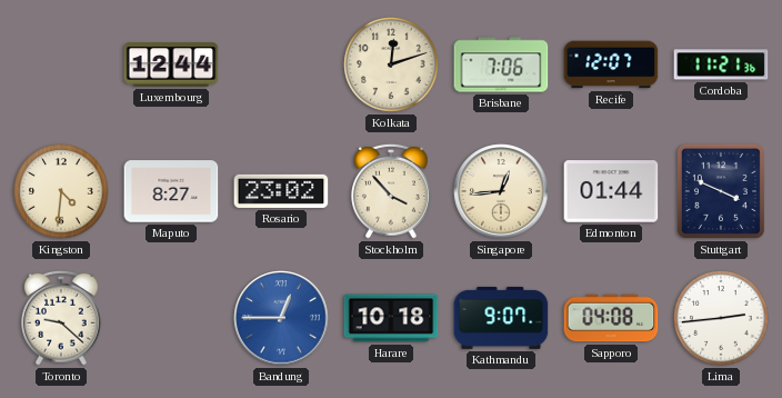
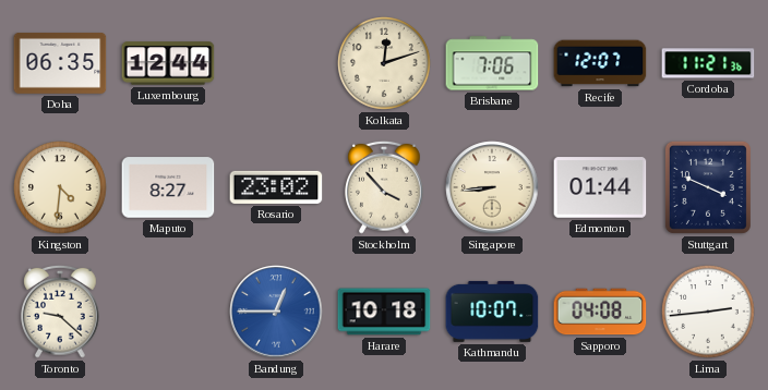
Doha: none -> 06:35 (60, 64)
Singapore: 12:44 -> 8:44 (492, 187)
Kathmandu: 9:07 -> 10:07 (492, 312)
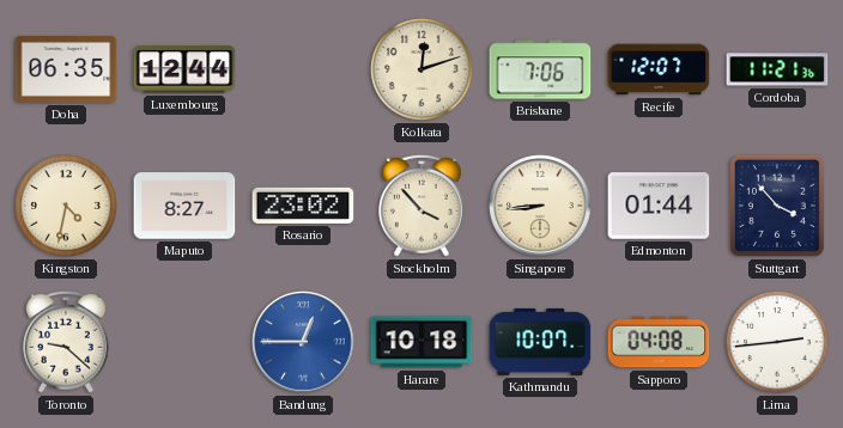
Kingston: 4:31 -> 4:32 (66, 206)
Stuttgart: 3:49 -> 3:53 (777, 206)
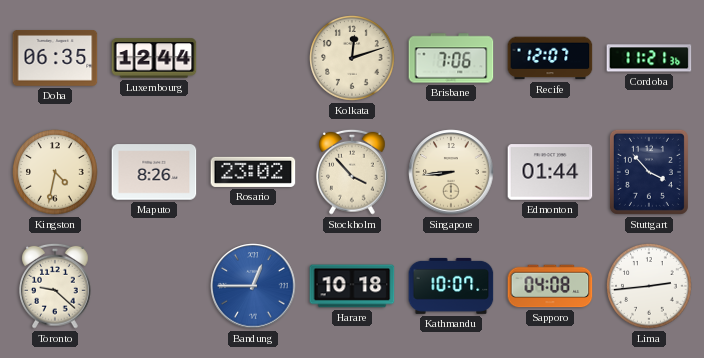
Maputo: 8:27 -> 8:26 (154, 172)
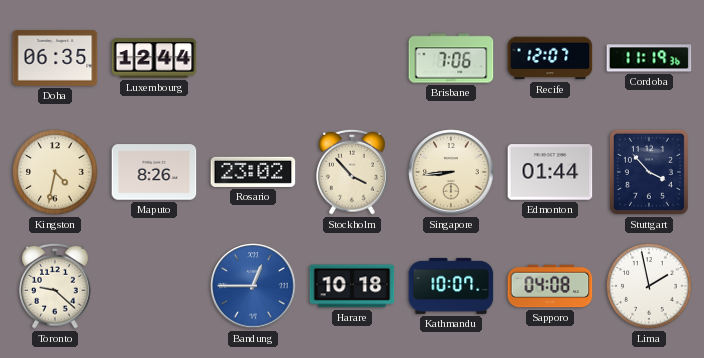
Kolkata: 12:12 -> none (352, 58)
Cordoba: 11:21 -> 11:19 (649, 58)
Lima: 2:44 -> 1:58 (649, 286)
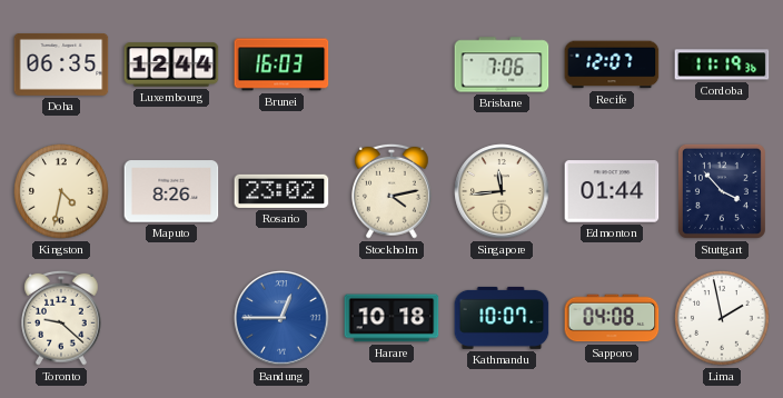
Brunei: none -> 16:03 (281, 64)
Stockholm: 3:53 -> 4:13 (391, 191)
Singapore: 8:44 -> 11:44 (502, 191)
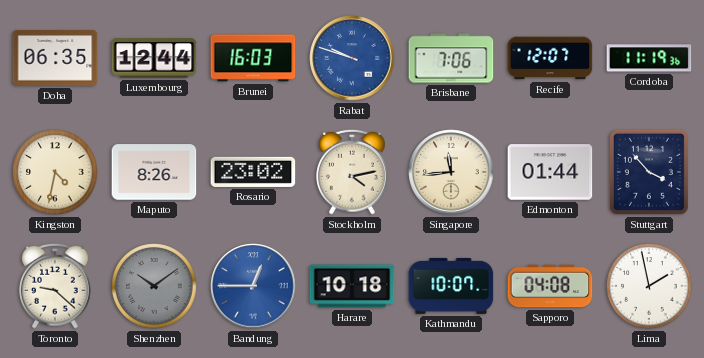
Rabat: none -> 9:48 (352, 58)
Shenzhen: none -> 10:09 (154, 286)
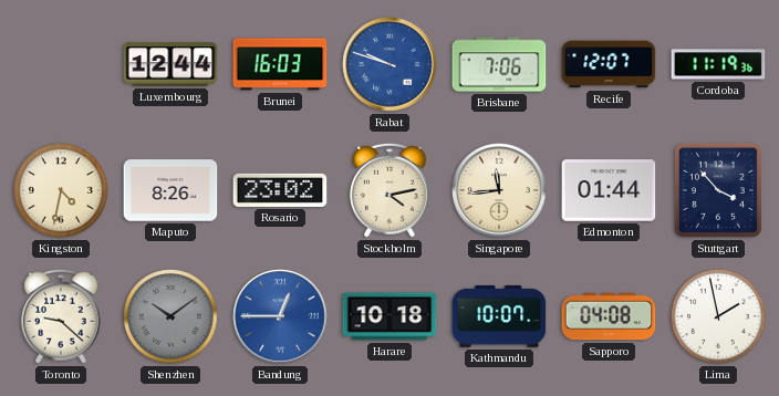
Doha: 06:35 -> none (55, 59)
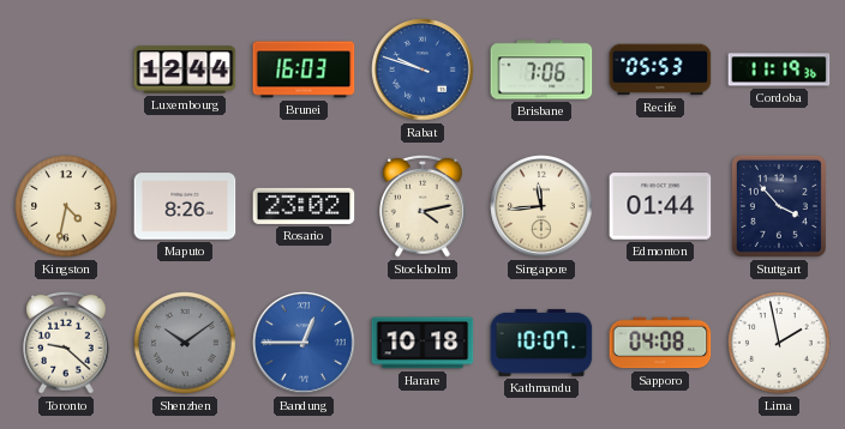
Recife: 12:07 -> 05:53 (660, 70)
